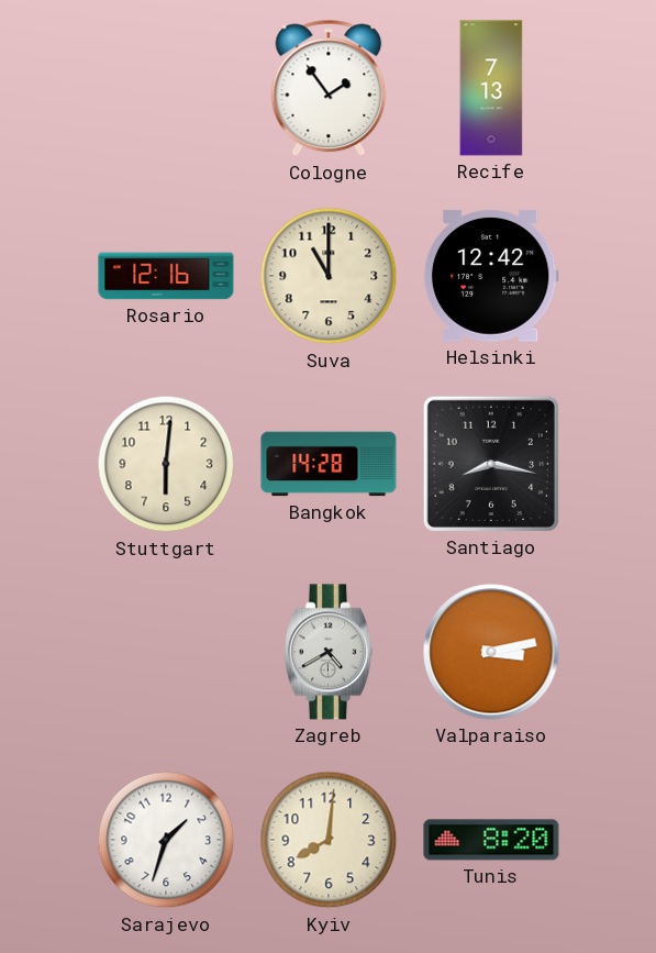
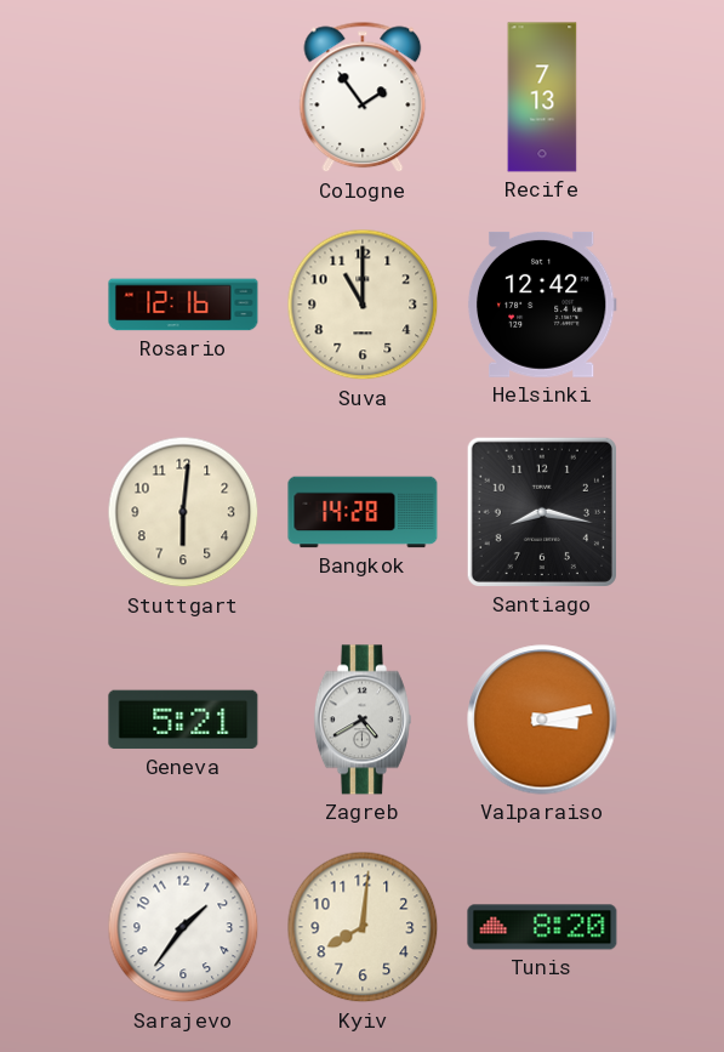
Geneva: none -> 5:21 (183, 720)
Sarajevo: 1:33 -> 1:36 (183, 927)
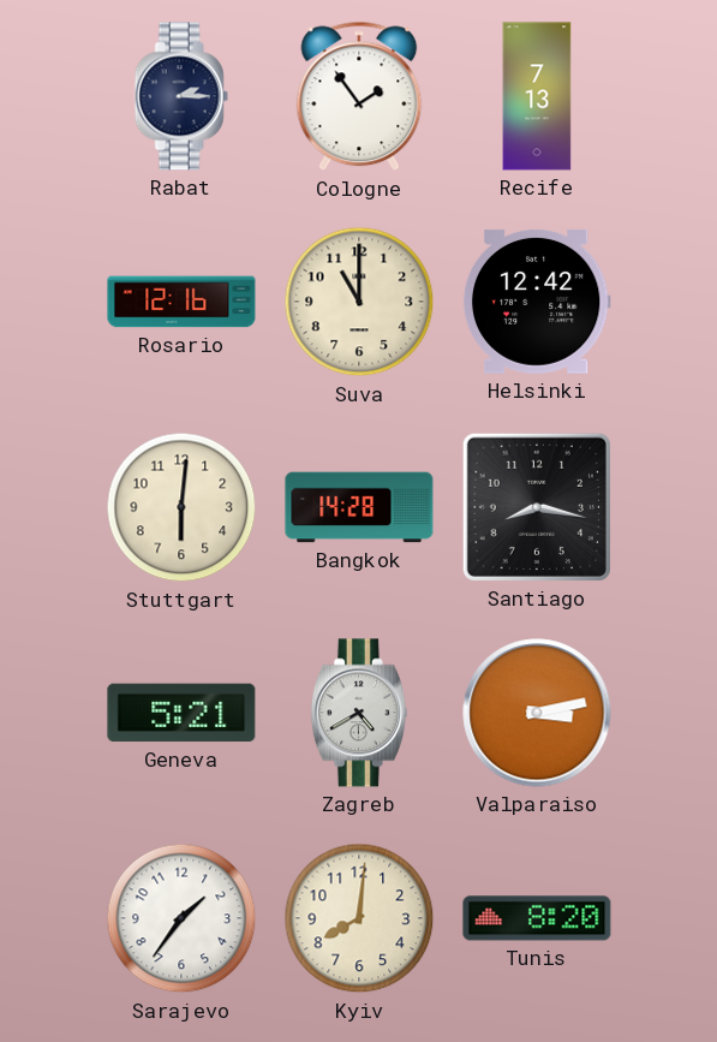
Rabat: none -> 2:15 (181, 96)
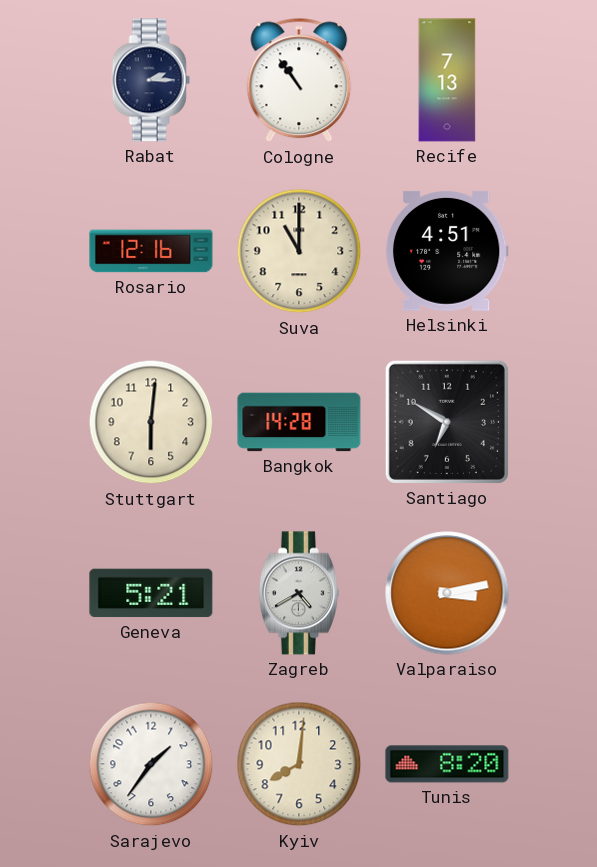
Cologne: 1:54 -> 10:54 (299, 80)
Helsinki: 12:42 -> 4:51 (447, 251)
Santiago: 8:17 -> 6:50 (447, 422)
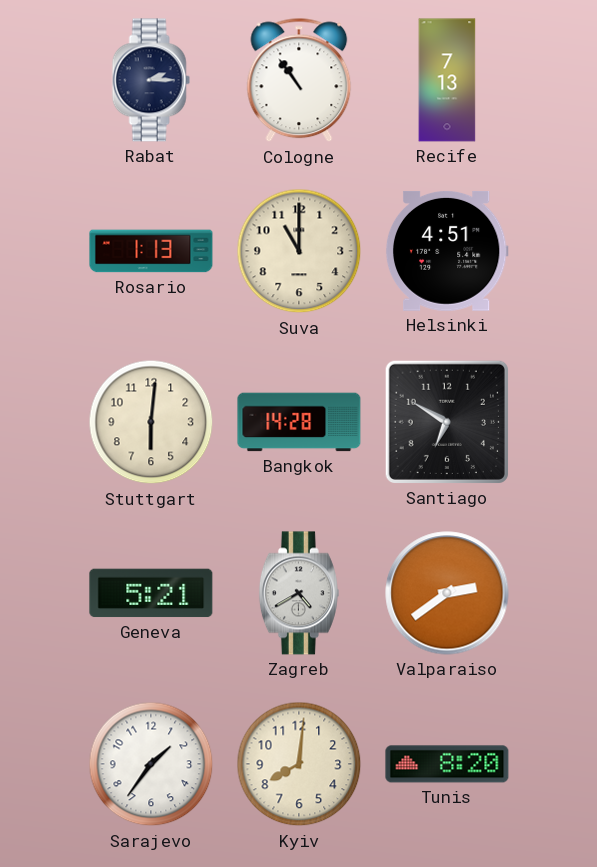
Rosario: 12:16 -> 1:13 (151, 251)
Valparaiso: 3:13 -> 2:39 (447, 593)
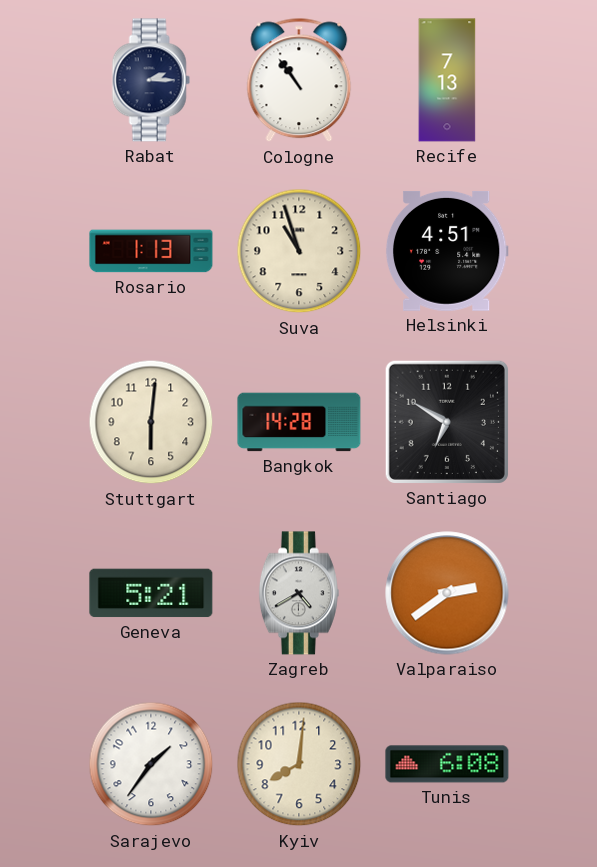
Suva: 11:00 -> 10:57 (299, 251)
Tunis: 8:20 -> 6:08 (447, 764)
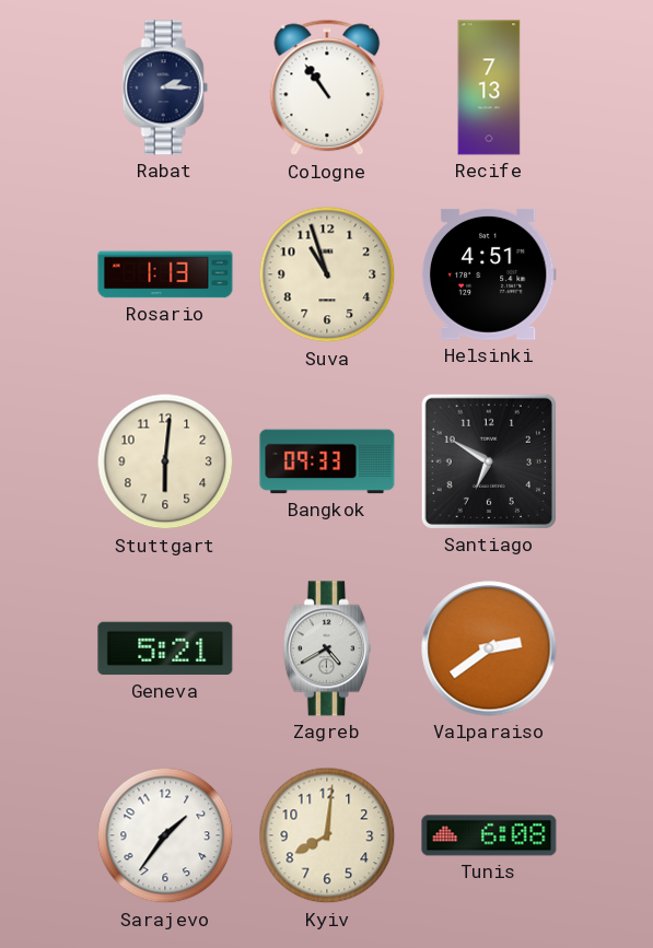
Bangkok: 14:28 -> 09:33 (327, 461)
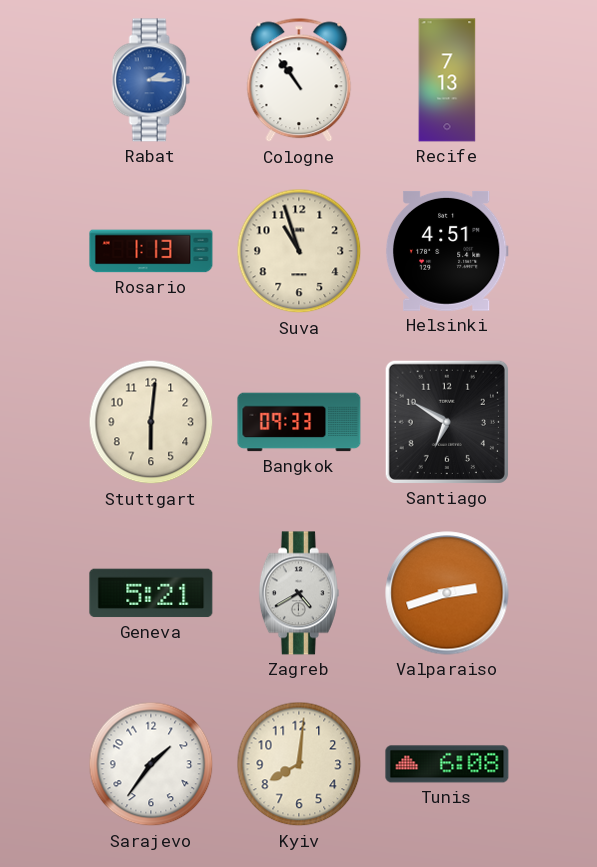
Rabat dial: navy -> blue (151, 80)
Valparaiso: 2:39 -> 2:42 (447, 593)
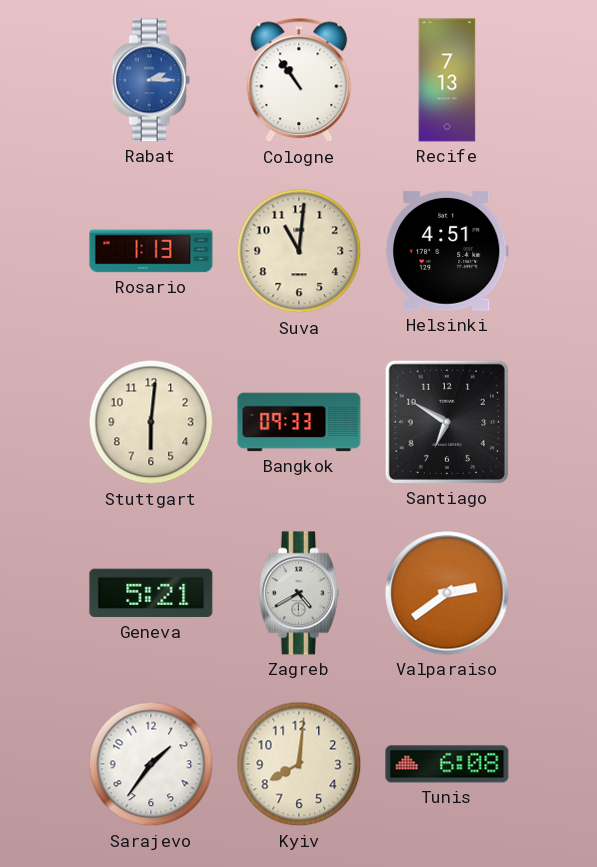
Suva: 10:57 -> 11:01 (299, 251)
Valparaiso: 2:42 -> 2:39 (447, 593)
